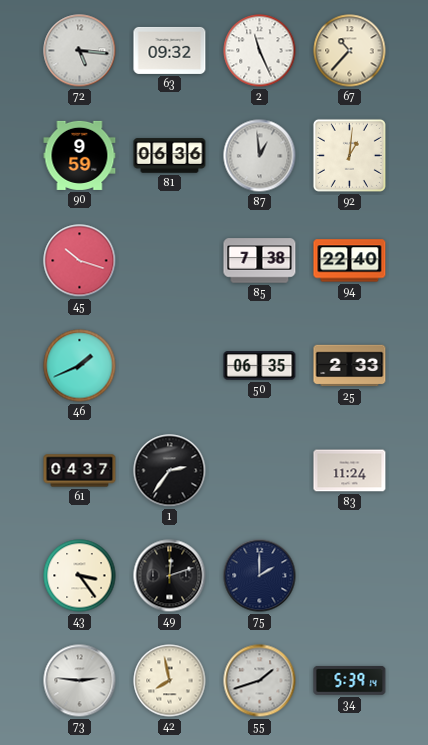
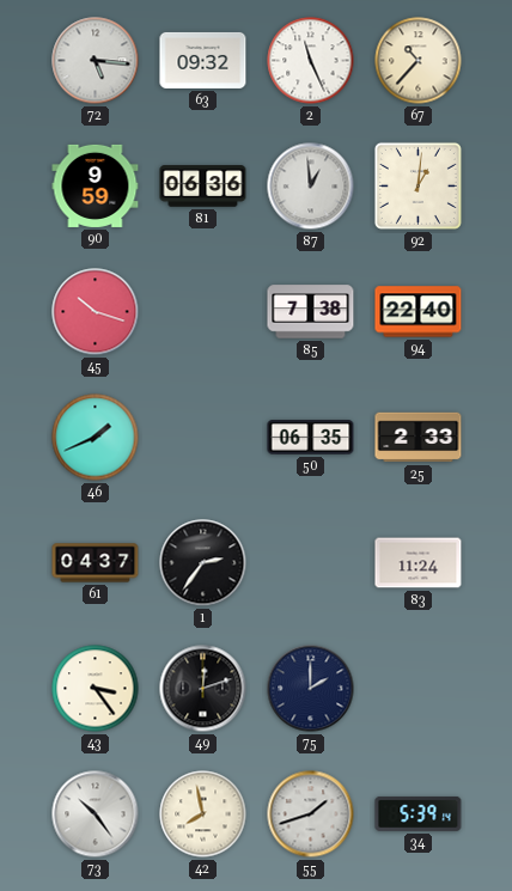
73: 2:46 -> 10:24 (96, 814)
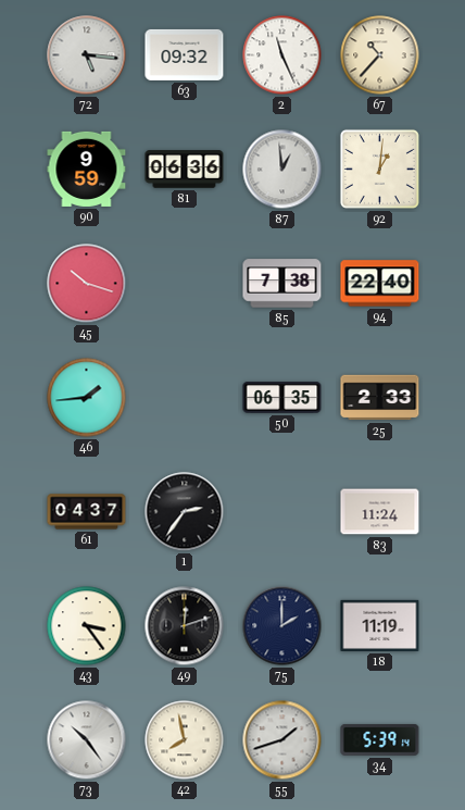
46: 1:41 -> 1:44 (87, 398)
18: none -> 11:19 (380, 625)
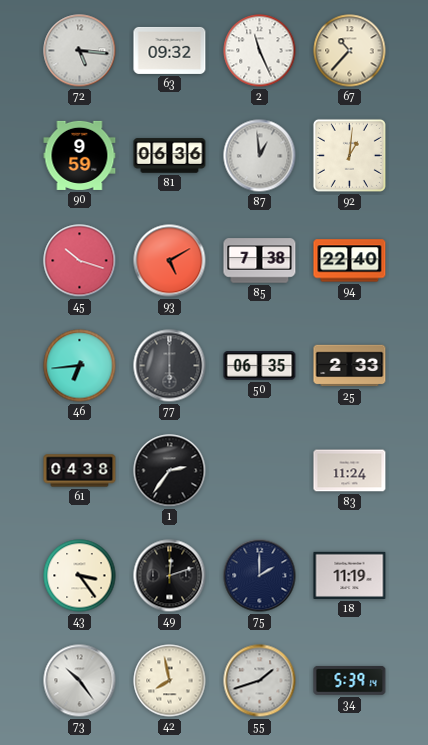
93: none -> 5:10 (170, 261)
46: 1:44 -> 6:44 (80, 366)
77: none -> 6:00 (170, 366)
61: 04:37 -> 04:38 (80, 471)
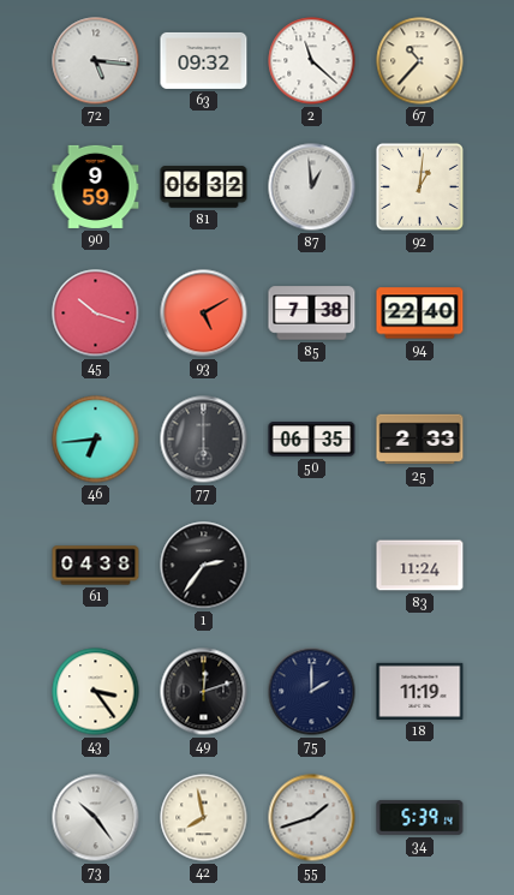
2: 11:26 -> 11:22 (312, 61)
81: 06:36 -> 06:32 (204, 187)
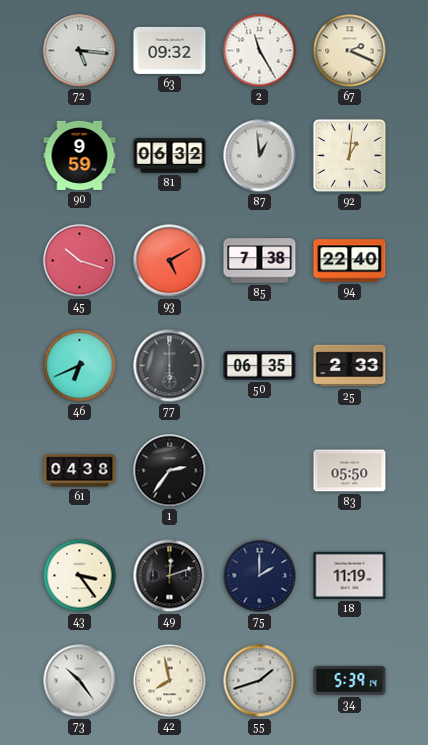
2: 11:22 -> 11:25 (260, 51)
67: 10:37 -> 2:19 (350, 51)
46: 6:44 -> 6:41 (80, 366)
83: 11:24 -> 05:50 (350, 471)
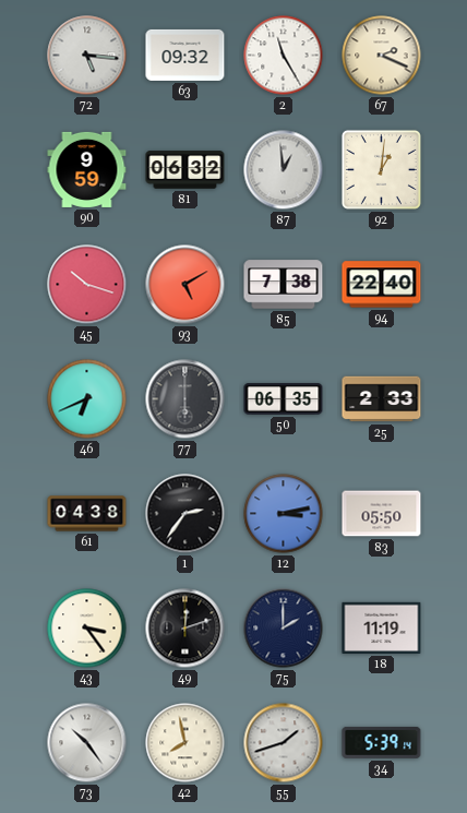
12: none -> 3:13 (284, 514)
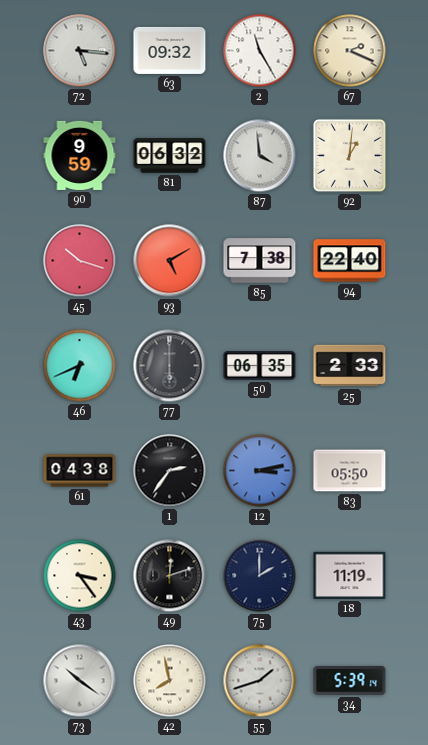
87: 12:59 -> 3:59 (260, 156)
73: 10:24 -> 10:21 (80, 681)
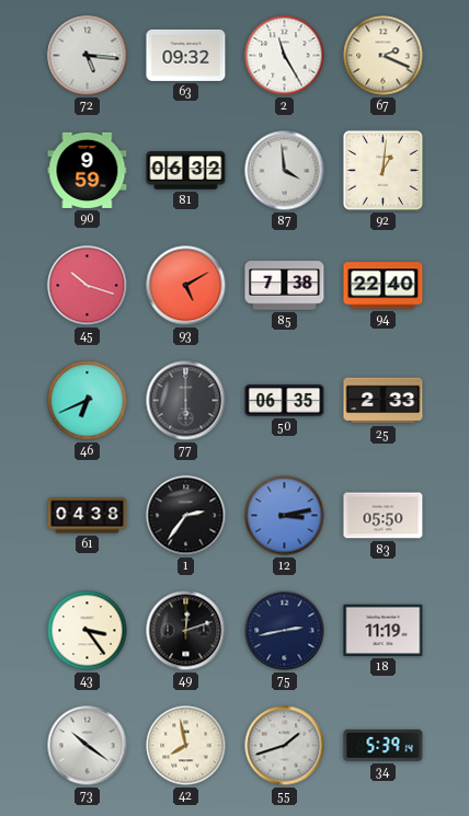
75: 2:00 -> 2:43 (285, 631)
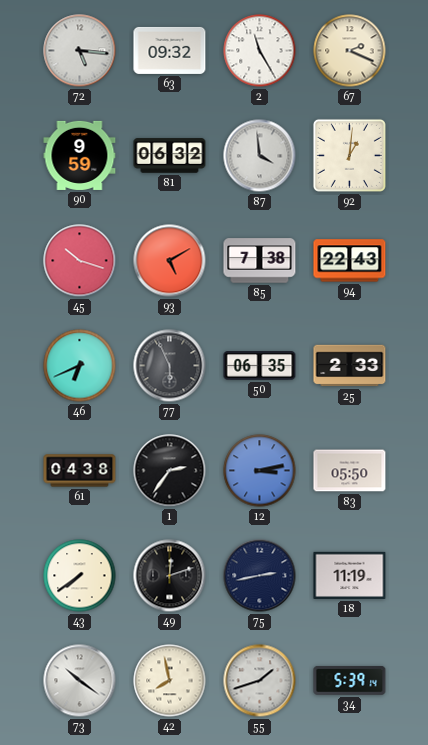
94: 22:40 -> 22:43 (350, 261)
77: 6:00 -> 5:56 (170, 366)
43: 3:24 -> 7:39 (80, 576)
